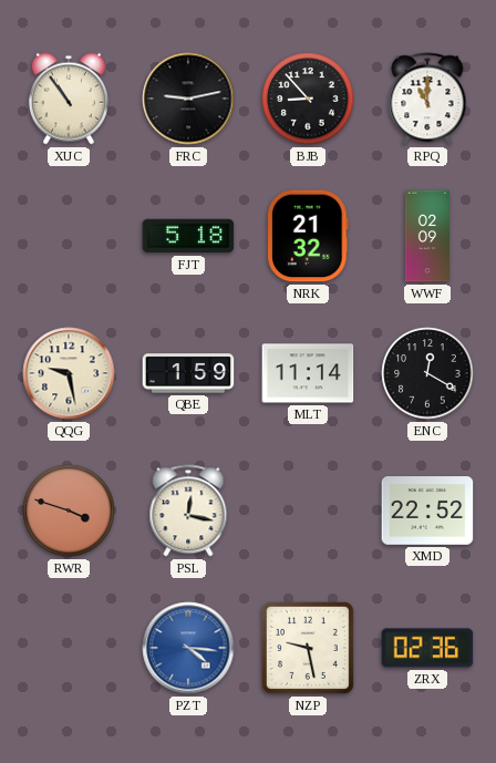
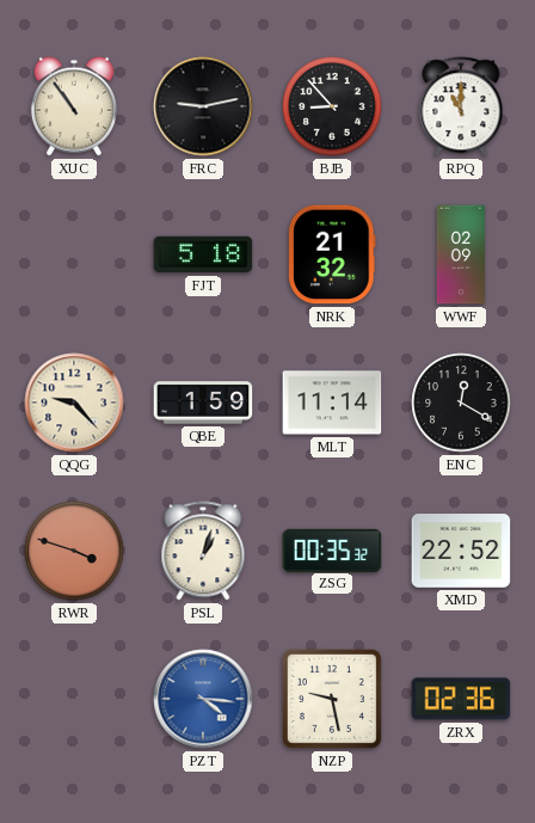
QQG: 9:28 -> 9:23 (74, 403)
PSL: 12:17 -> 1:03 (203, 551)
ZSG: none -> 00:35 (332, 549)
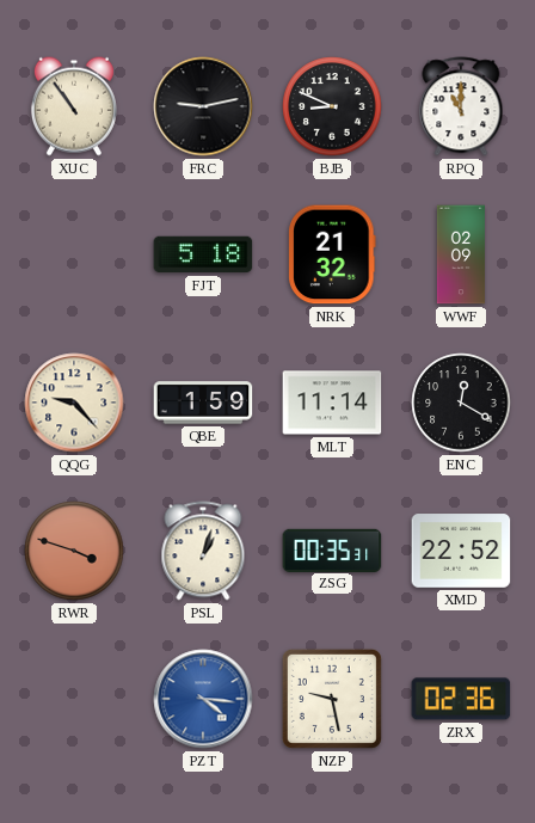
BJB: 8:53 -> 8:49 (332, 106)
ZSG: 00:35:32 -> 00:35:31 (332, 549)
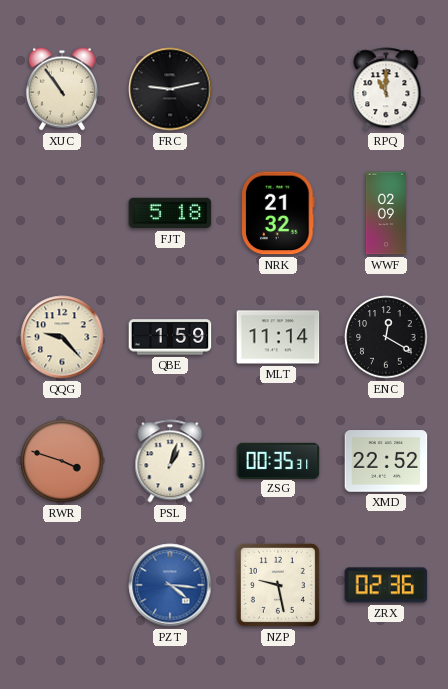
BJB: 8:49 -> none (332, 106)
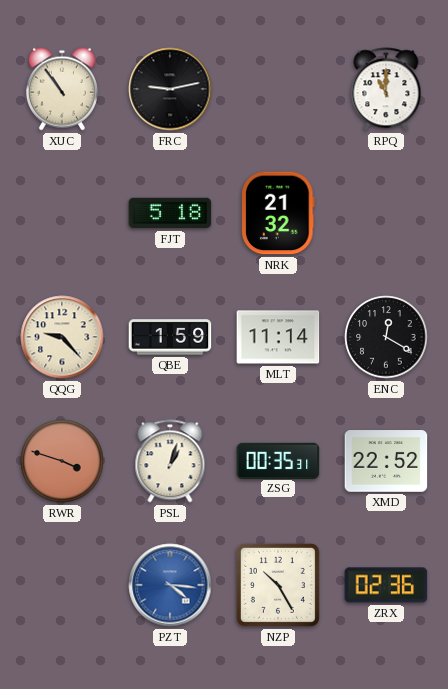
WWF: 02:09 -> none (385, 213)
NZP: 9:28 -> 10:25 (278, 585)
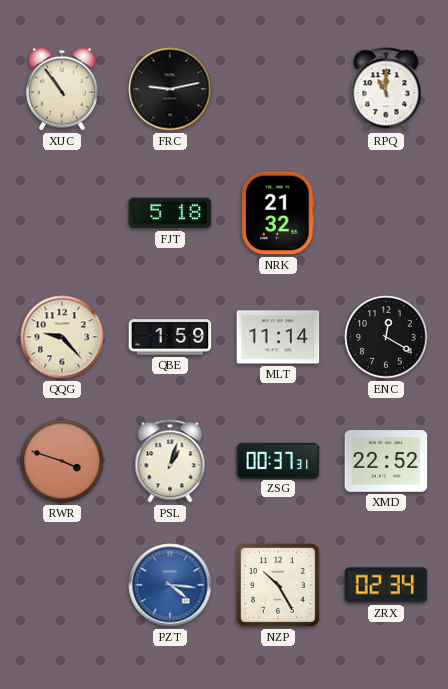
ZSG: 00:35 -> 00:37 (278, 460)
ZRX: 02:36 -> 02:34 (386, 585)
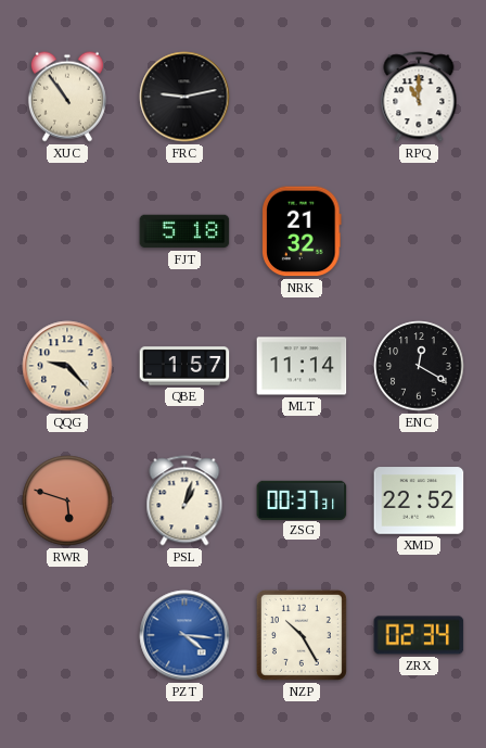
QBE: 1:59 -> 1:57 (184, 366)
RWR: 3:48 -> 5:48 (67, 500)
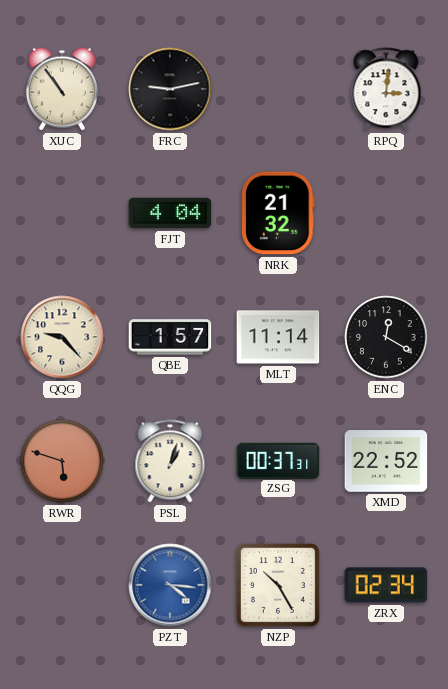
RPQ: 11:00 -> 3:01 (386, 89)
FJT: 5:18 -> 4:04 (170, 213)
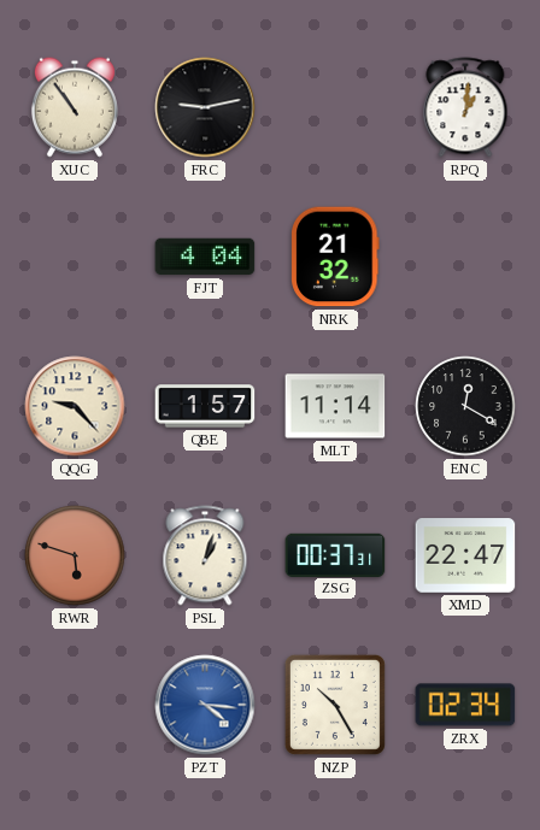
RPQ: 3:01 -> 1:01 (465, 107)
XMD: 22:52 -> 22:47 (465, 555)
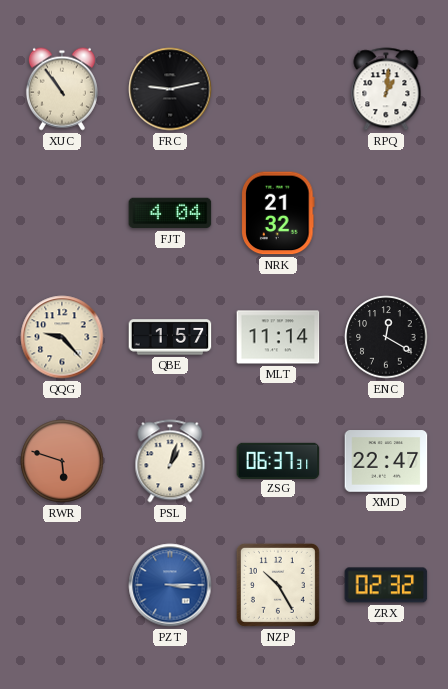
ZSG: 00:37 -> 06:37 (278, 460)
PZT: 4:16 -> 3:15 (170, 585)
ZRX: 02:34 -> 02:32 (386, 585)
